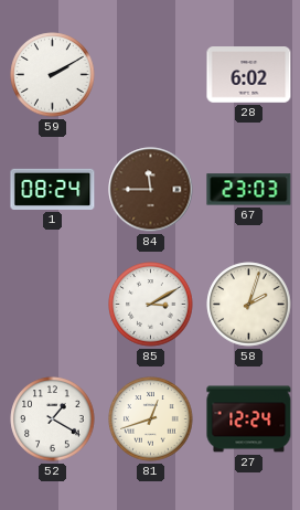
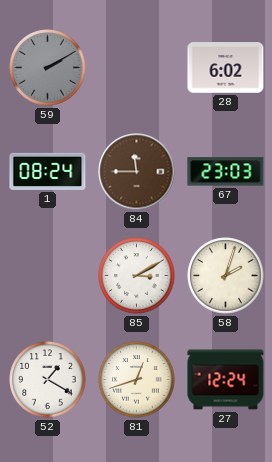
59 dial: white -> grey (48, 68)
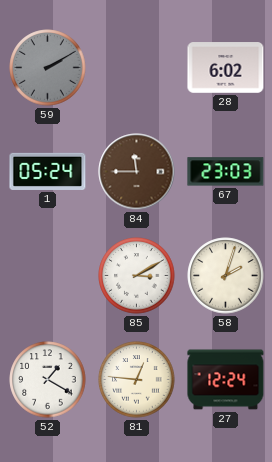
1: 08:24 -> 05:24 (48, 171)
81: 12:42 -> 12:46 (137, 380)
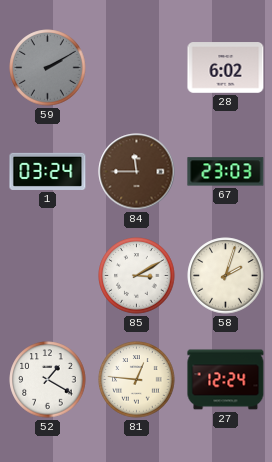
1: 05:24 -> 03:24 (48, 171)
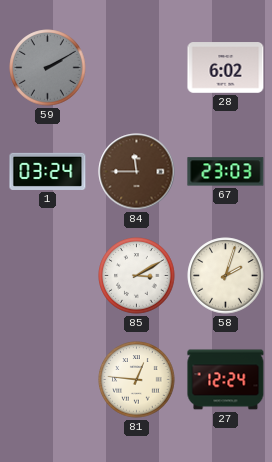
52: 1:20 -> none (48, 380)
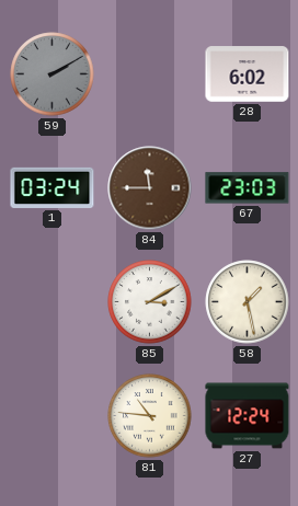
58: 2:03 -> 1:28 (248, 302)
81: 12:46 -> 10:46 (150, 416)
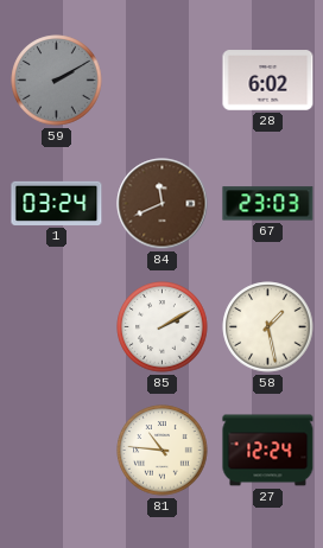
84: 11:45 -> 11:41 (163, 204)
85: 3:10 -> 2:10 (163, 327)
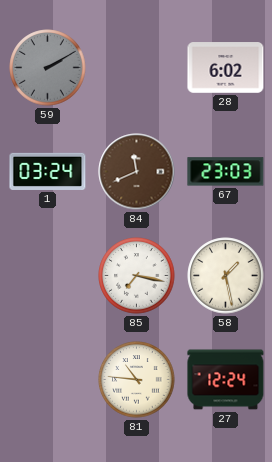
85: 2:10 -> 7:17 (137, 276)
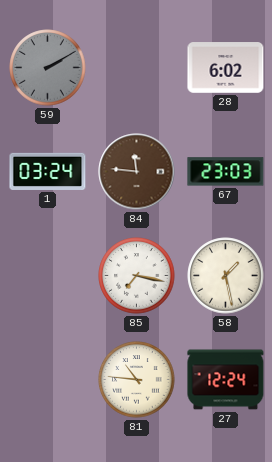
84: 11:41 -> 11:46 (137, 172)
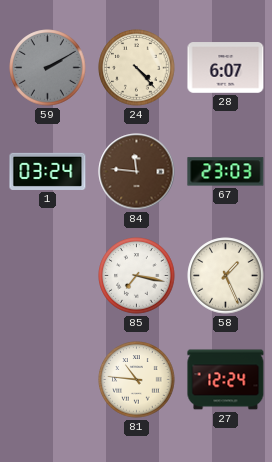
24: none -> 4:23 (137, 68)
28: 6:02 -> 6:07 (226, 68)
58: 1:28 -> 1:26 (226, 276)
